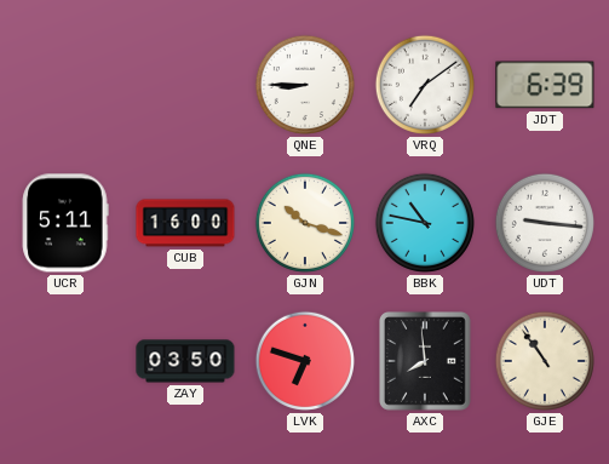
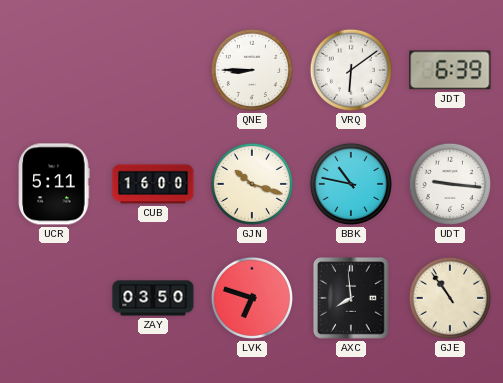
VRQ: 7:09 -> 6:09 (351, 70)
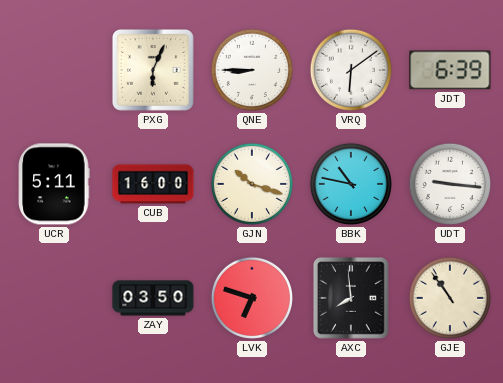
PXG: none -> 6:04 (153, 70)
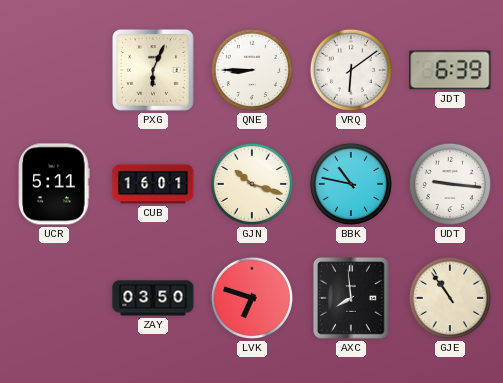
CUB: 16:00 -> 16:01 (153, 184)
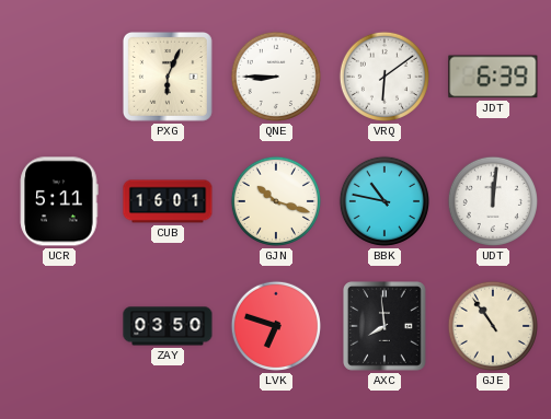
UDT: 9:16 -> 12:01 (493, 201)
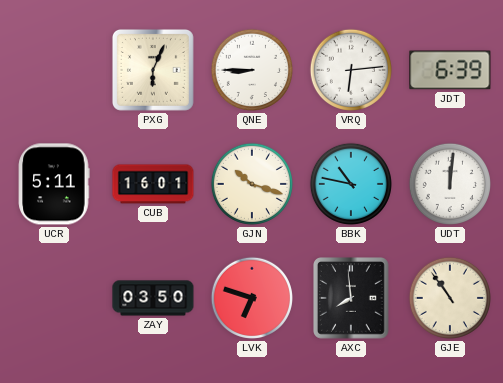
VRQ: 6:09 -> 6:14 (351, 70)
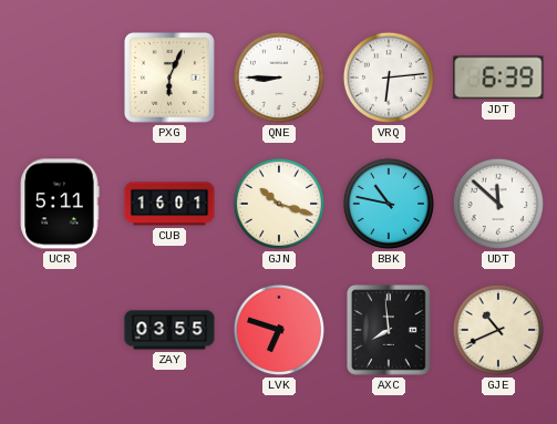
UDT: 12:01 -> 11:52 (498, 204)
ZAY: 03:50 -> 03:55 (169, 330)
GJE: 10:54 -> 10:41 (498, 330)
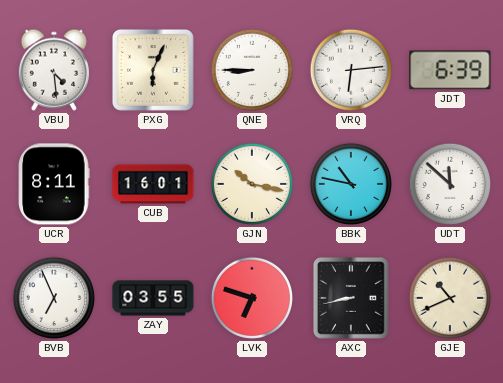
VBU: none -> 4:29 (54, 70)
UCR: 5:11 -> 8:11 (54, 184)
GJN: 10:18 -> 10:17 (252, 184)
BVB: none -> 6:56 (54, 298)
AXC: 7:59 -> 8:43 (352, 299)
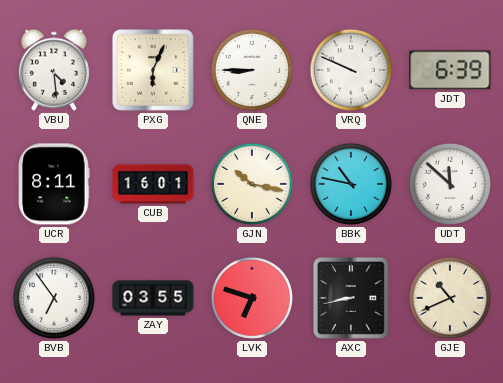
VRQ: 6:14 -> 9:49 (351, 70)
BVB: 6:56 -> 6:54 (54, 298)
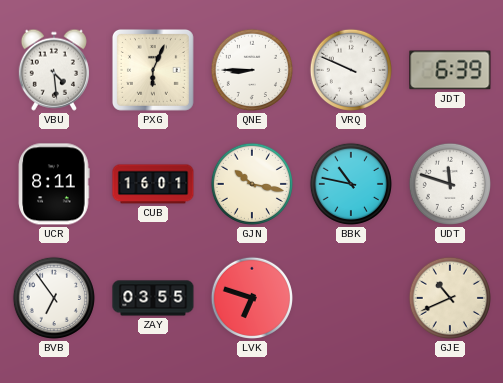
UDT: 11:52 -> 11:48 (450, 184)
AXC: 8:43 -> none (352, 299)
